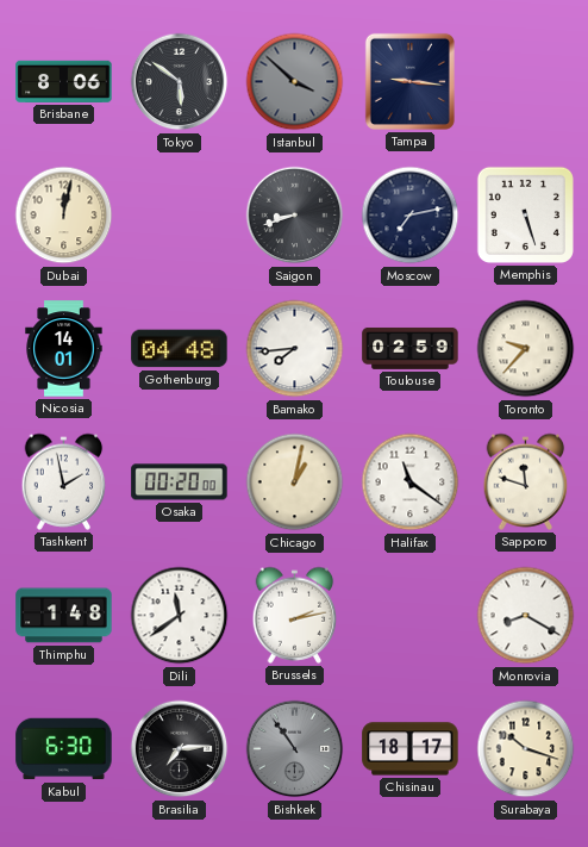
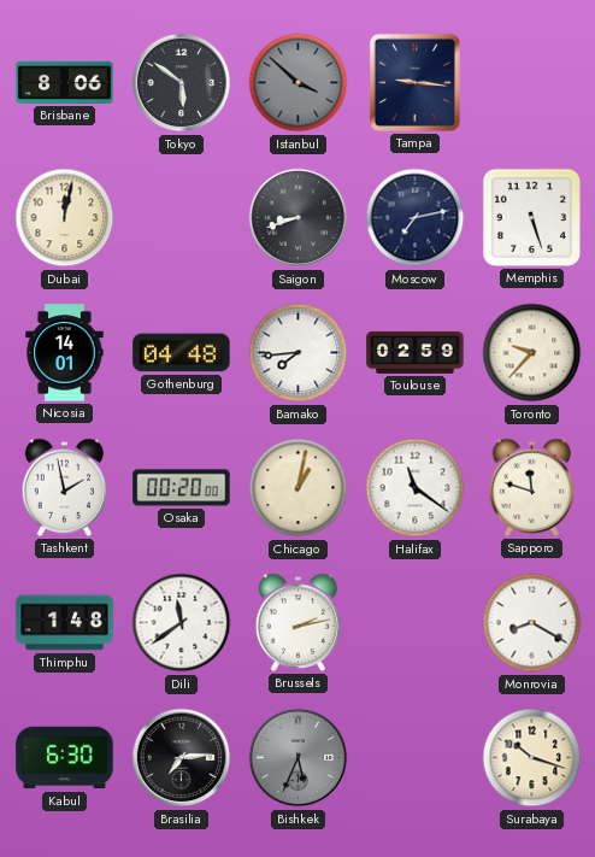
Bishkek: 10:54 -> 5:34 (299, 758)
Chisinau: 18:17 -> none (411, 749)
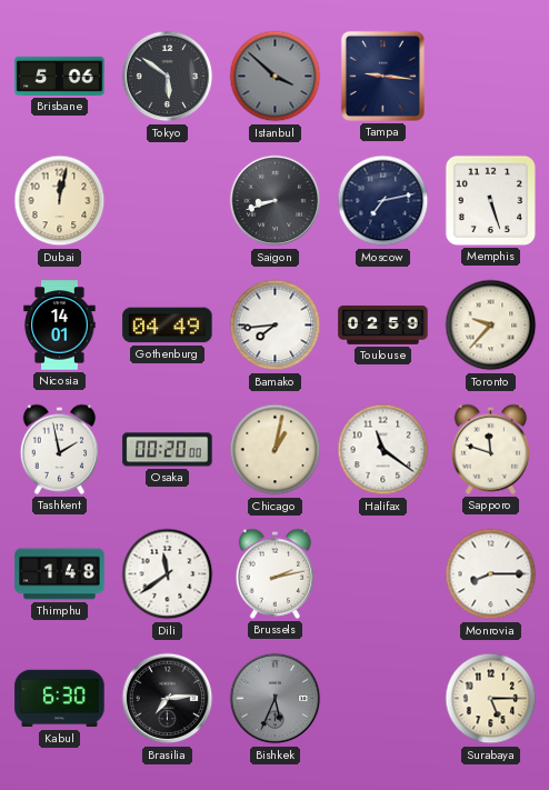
Brisbane: 8:06 -> 5:06 (60, 76)
Gothenburg: 04:48 -> 04:49 (168, 326)
Monrovia: 8:20 -> 8:15 (491, 574)
Surabaya: 10:18 -> 5:15 (491, 699)
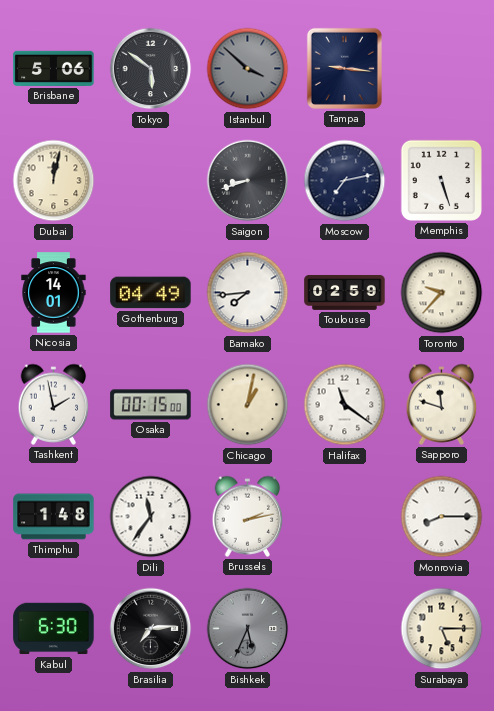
Osaka: 00:20 -> 00:15 (151, 405)
Dili: 11:39 -> 11:36 (151, 517)
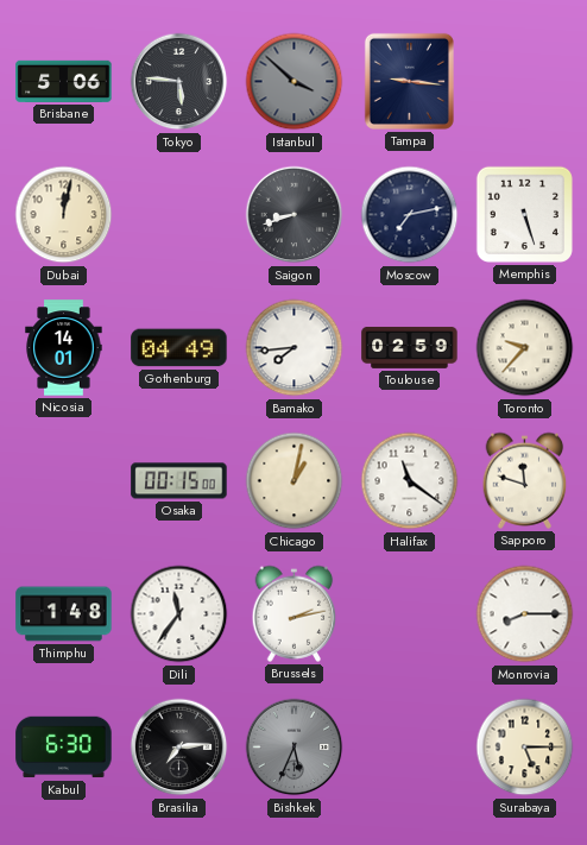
Tokyo: 5:51 -> 5:46 (179, 82)
Tashkent: 1:58 -> none (54, 404)
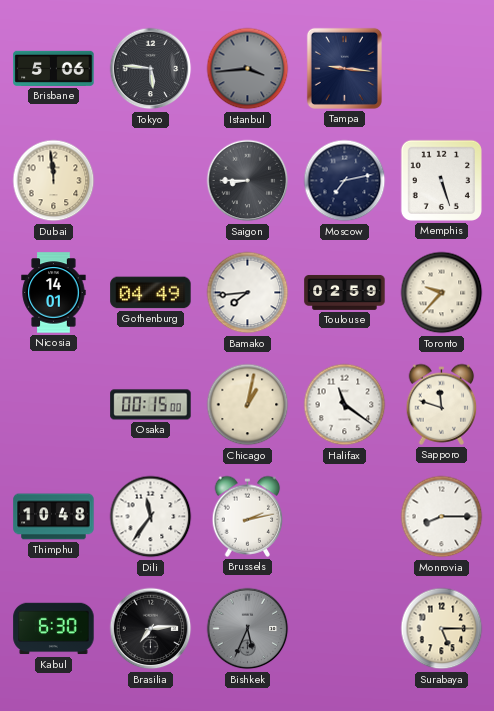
Istanbul: 3:52 -> 3:44 (248, 69)
Dubai: 12:02 -> 11:59 (54, 181)
Saigon: 8:42 -> 8:45 (248, 181)
Thimphu: 1:48 -> 10:48 (54, 517)
